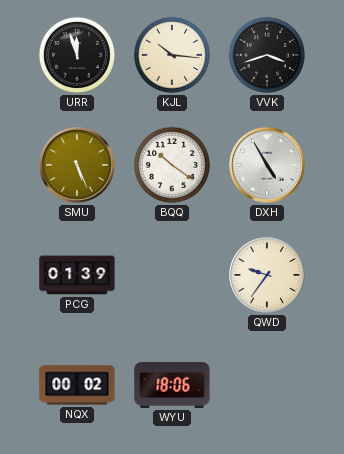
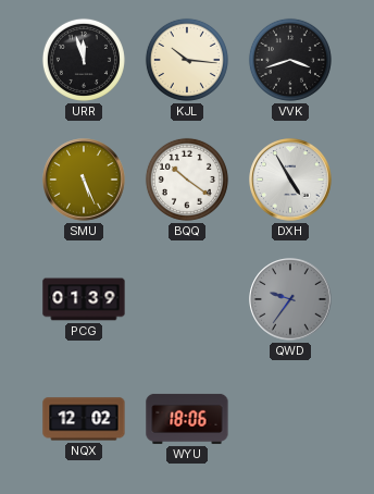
QWD dial: cream -> grey (290, 299)
NQX: 00:02 -> 12:02 (84, 419)
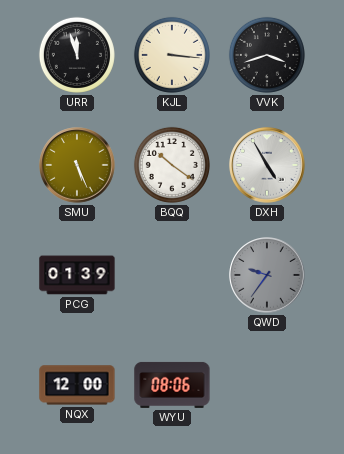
KJL: 10:16 -> 3:16 (172, 55)
NQX: 12:02 -> 12:00 (77, 385)
WYU: 18:06 -> 08:06 (172, 385)
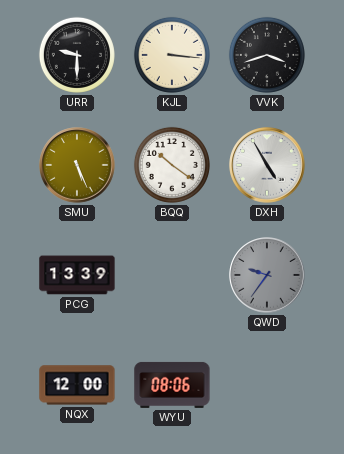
URR: 11:57 -> 9:30 (77, 55)
PCG: 01:39 -> 13:39 (77, 275)
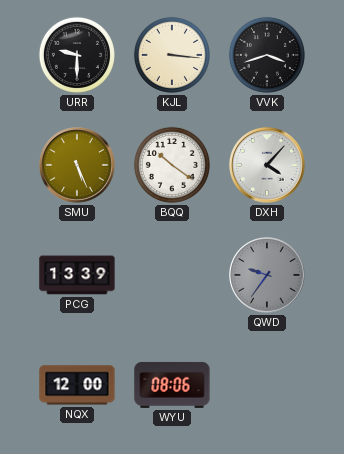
DXH: 4:55 -> 4:07 (267, 165)
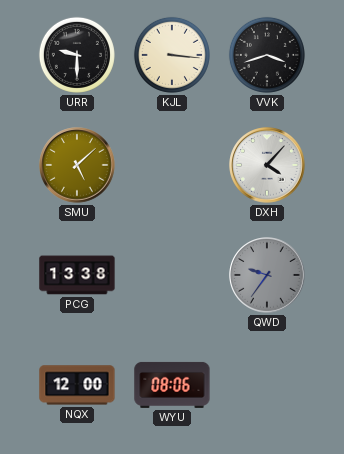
SMU: 5:26 -> 5:08 (77, 165)
BQQ: 10:21 -> none (172, 165)
PCG: 13:39 -> 13:38 (77, 275)
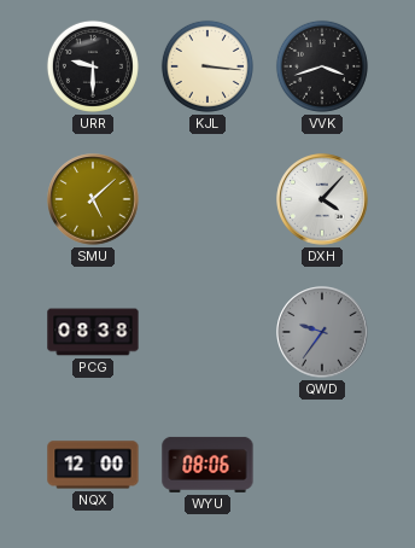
PCG: 13:38 -> 08:38 (93, 332)
